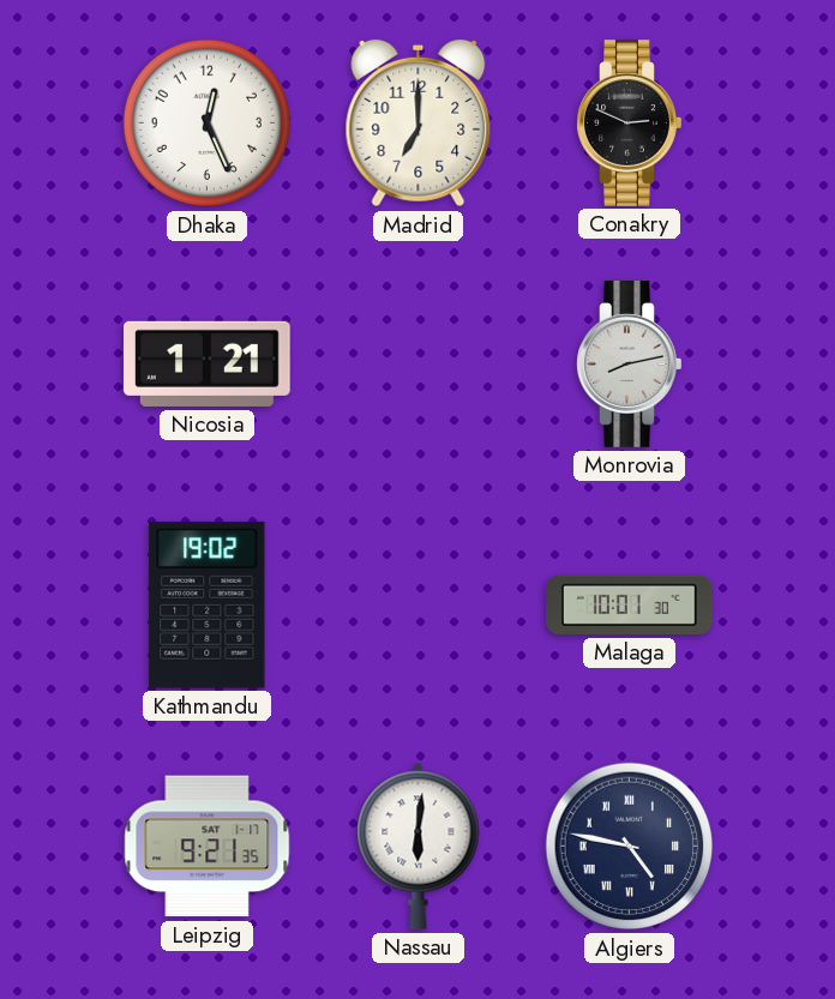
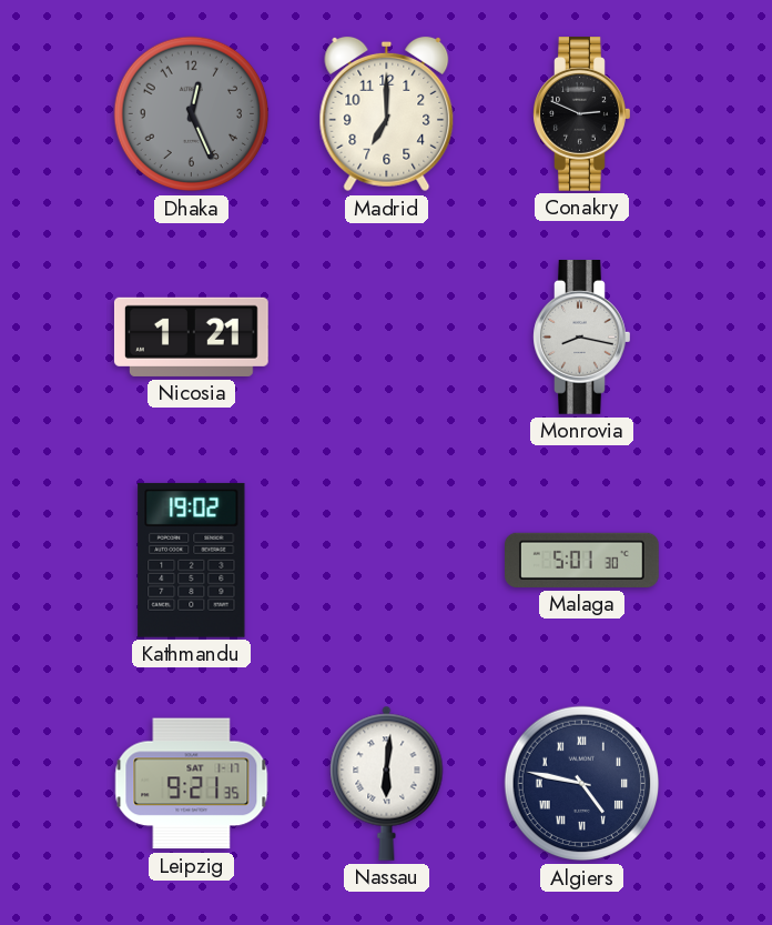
Dhaka dial: white -> grey (192, 114)
Monrovia: 8:13 -> 8:17 (582, 338)
Malaga: 10:01 -> 5:01 (582, 560)
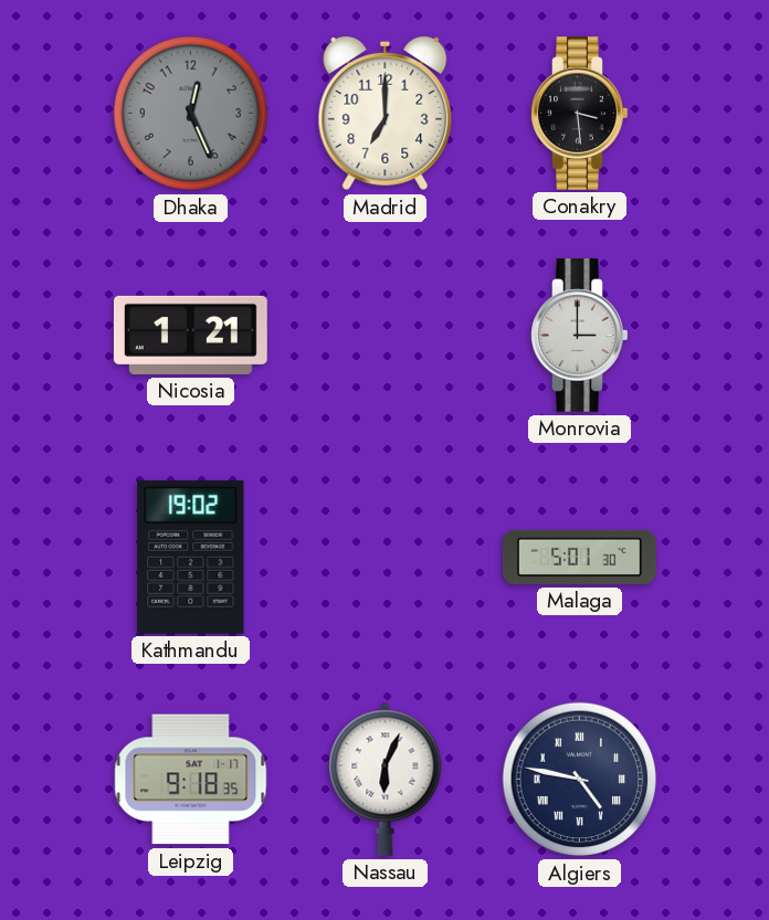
Conakry: 2:49 -> 3:29 (580, 114)
Monrovia: 8:17 -> 3:00 (580, 336)
Leipzig: 9:21 -> 9:18 (191, 780)
Nassau: 6:01 -> 6:04 (386, 779)
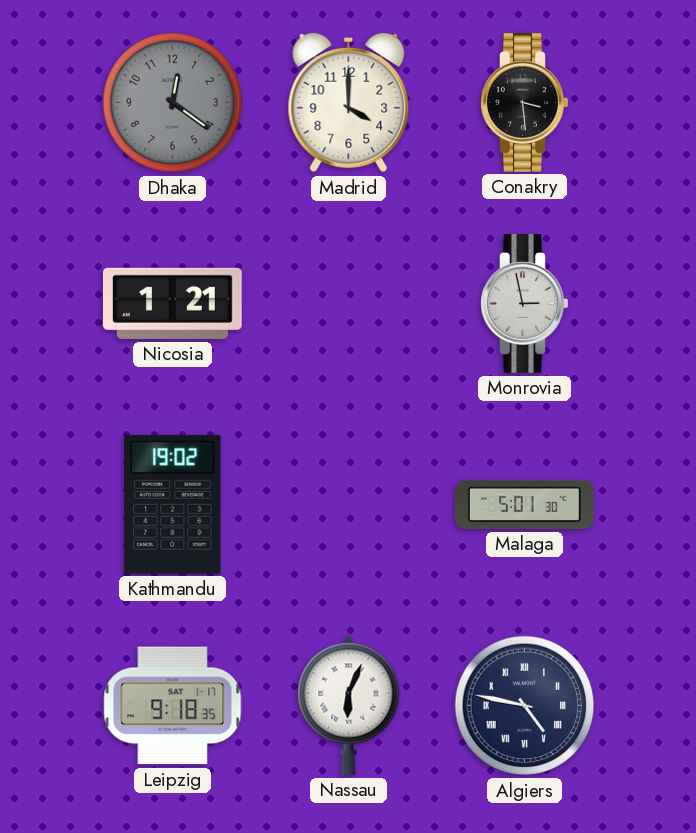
Dhaka: 12:26 -> 12:21 (173, 103)
Madrid: 7:00 -> 4:00 (349, 103)
Monrovia: 3:00 -> 2:58 (525, 304)
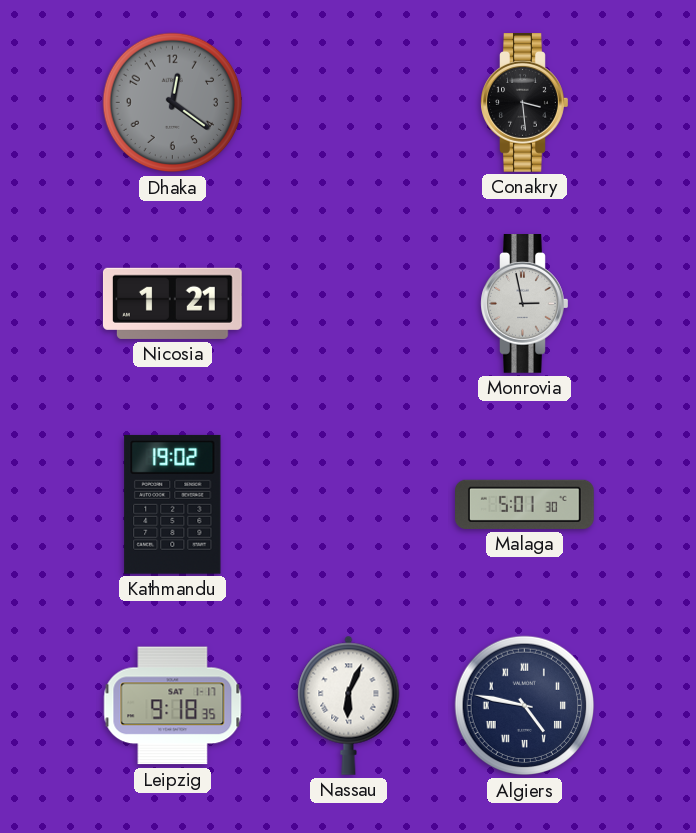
Madrid: 4:00 -> none (349, 103)
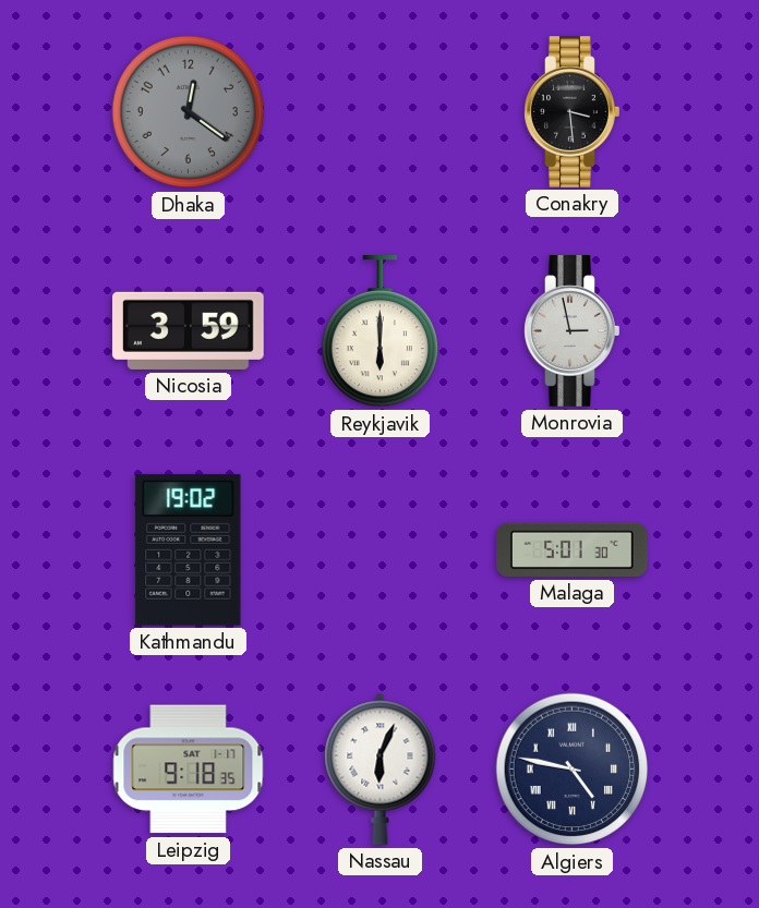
Nicosia: 1:21 -> 3:59 (188, 330)
Reykjavik: none -> 6:00 (379, 331)
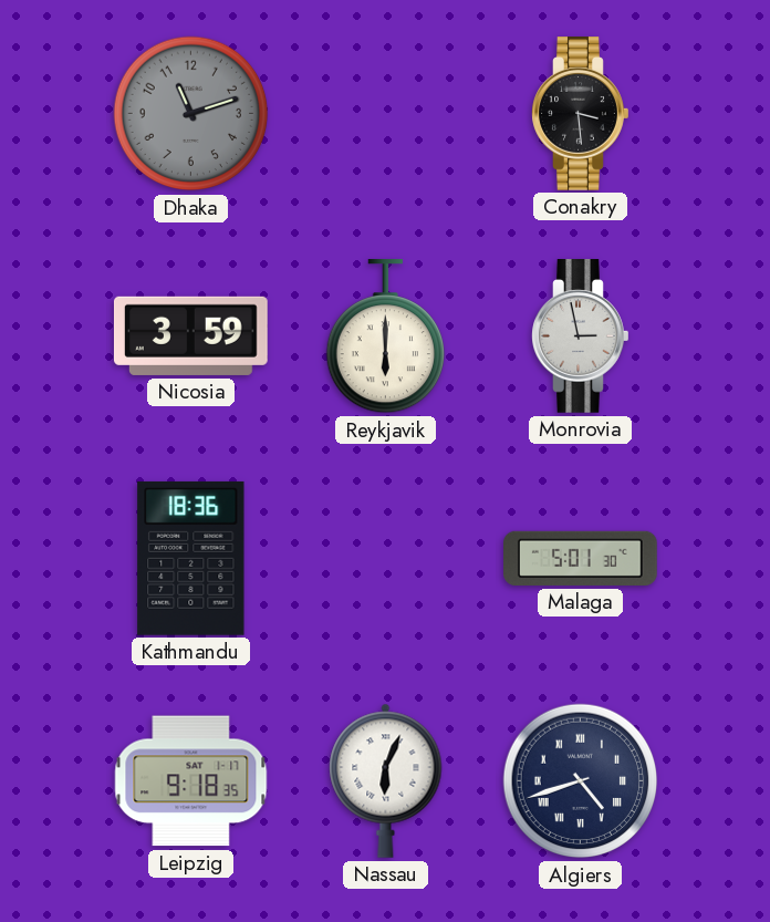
Dhaka: 12:21 -> 11:12 (191, 114)
Kathmandu: 19:02 -> 18:36 (191, 558)
Algiers: 4:47 -> 4:42 (581, 781)
